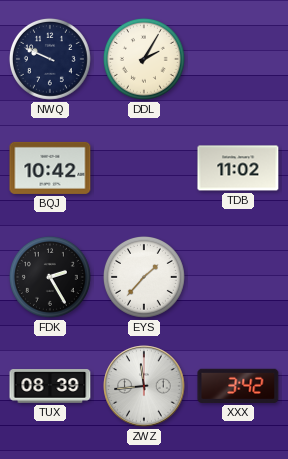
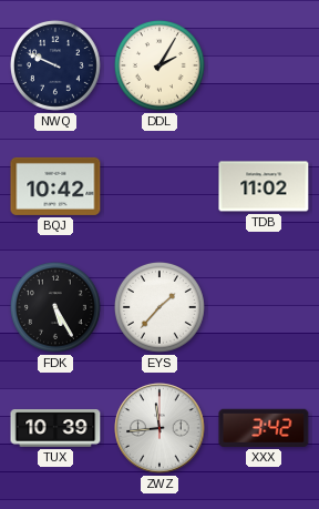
FDK: 2:25 -> 5:25 (55, 307)
TUX: 08:39 -> 10:39 (55, 428)
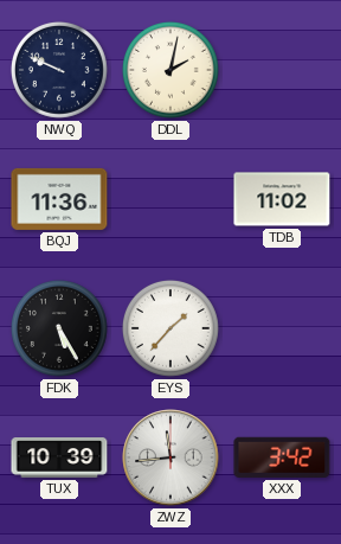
DDL: 2:05 -> 2:02 (170, 70)
BQJ: 10:42 -> 11:36 (59, 199)
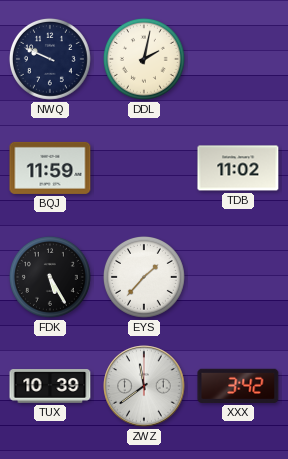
BQJ: 11:36 -> 11:59 (50, 168)
ZWZ: 11:44 -> 11:39 (144, 386)
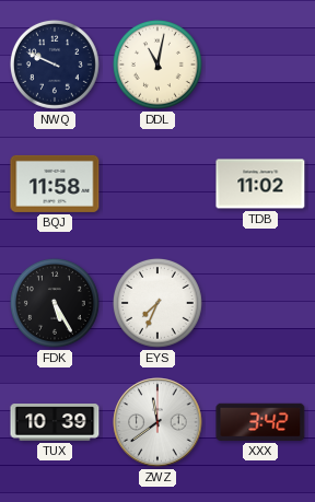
DDL: 2:02 -> 11:02 (157, 65)
BQJ: 11:59 -> 11:58 (55, 184)
EYS: 1:37 -> 7:34 (157, 303)
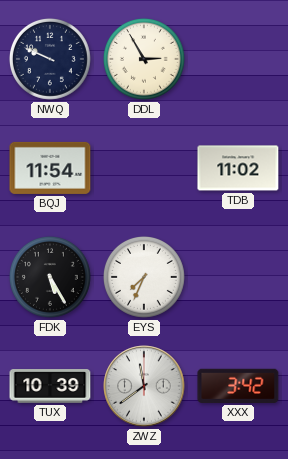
DDL: 11:02 -> 2:55 (144, 59)
BQJ: 11:58 -> 11:54 (50, 168)
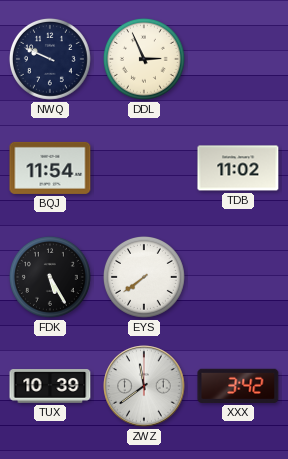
DDL: 2:55 -> 2:56 (144, 59)
EYS: 7:34 -> 7:39 (144, 277)
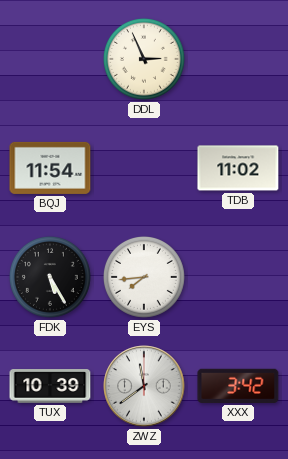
NWQ: 9:49 -> none (50, 59)
EYS: 7:39 -> 7:44 (144, 277)
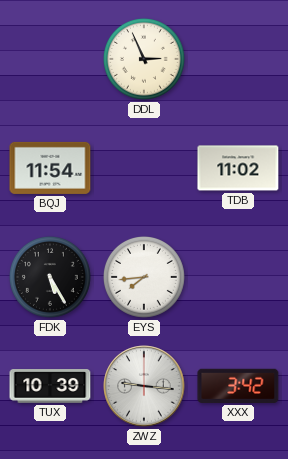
ZWZ: 11:39 -> 9:16 (144, 386)
